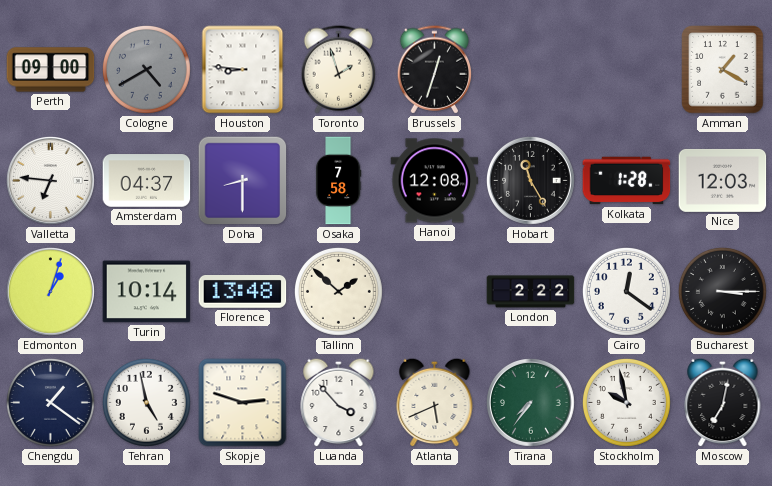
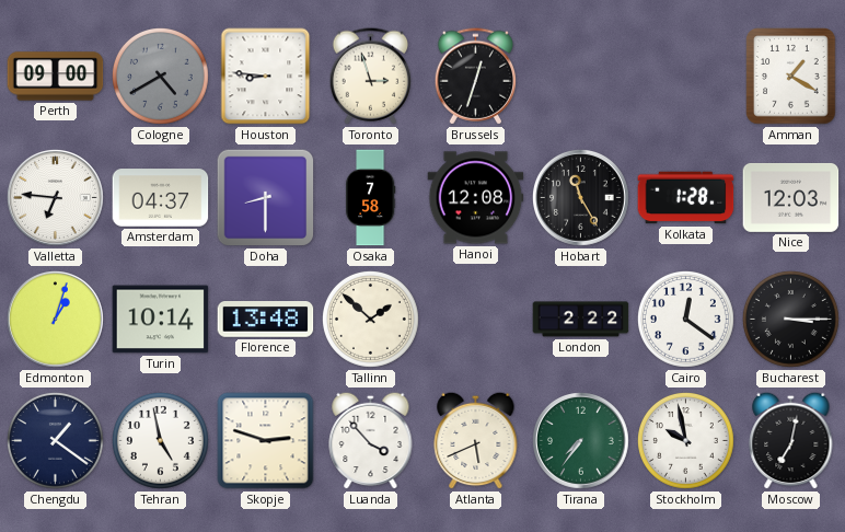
Toronto: 1:57 -> 2:57 (370, 77)
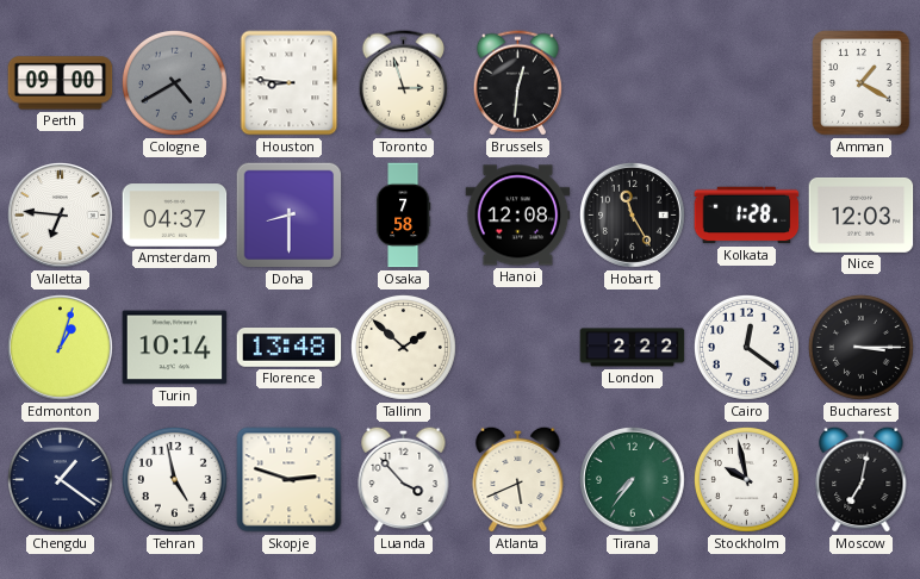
Brussels: 12:33 -> 12:31 (517, 83)
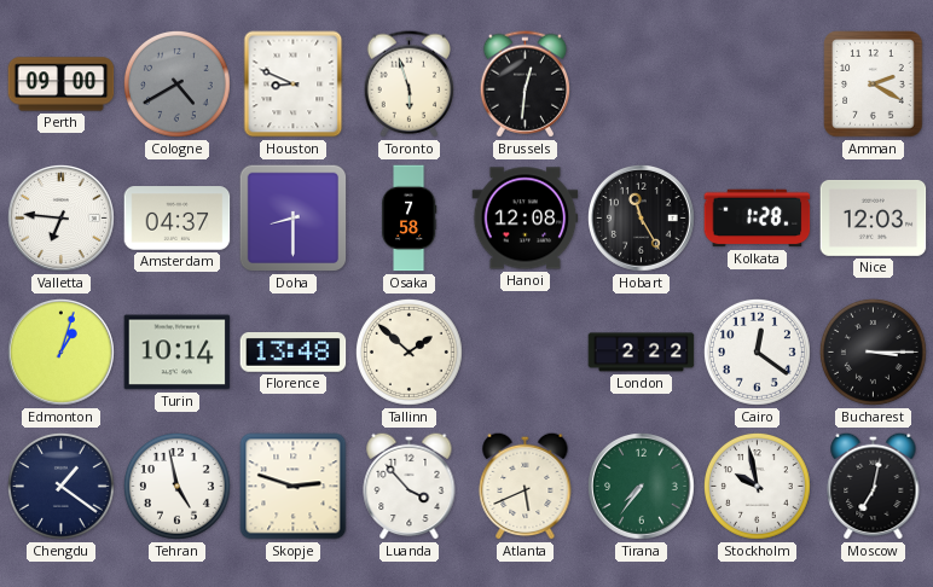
Houston: 8:46 -> 8:49 (294, 85)
Toronto: 2:57 -> 5:57 (408, 85)
Amman: 1:20 -> 2:20 (874, 85)
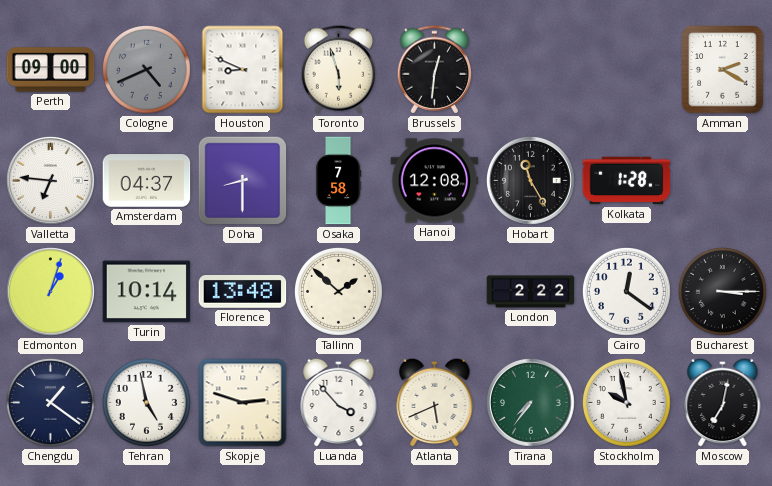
Cologne: 4:40 -> 4:41 (146, 69)
Nice: 12:03 -> none (874, 217)
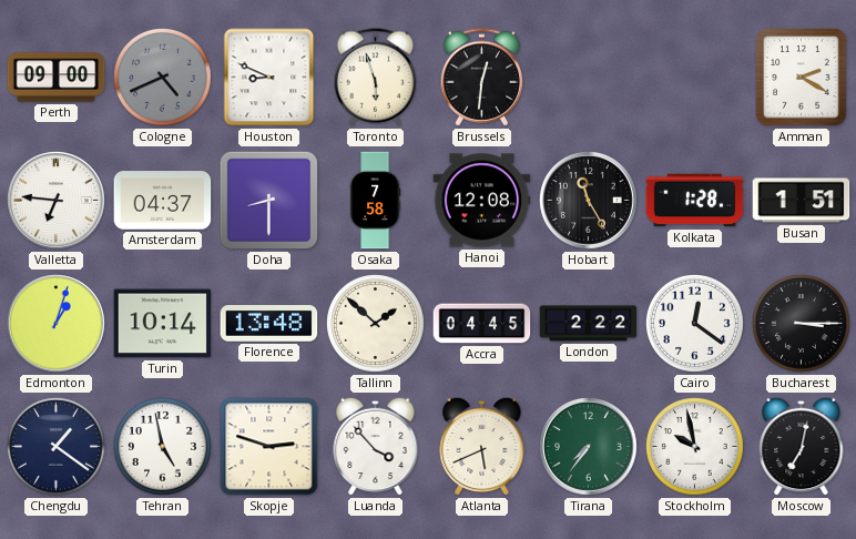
Busan: none -> 1:51 (802, 201)
Accra: none -> 04:45 (482, 324)
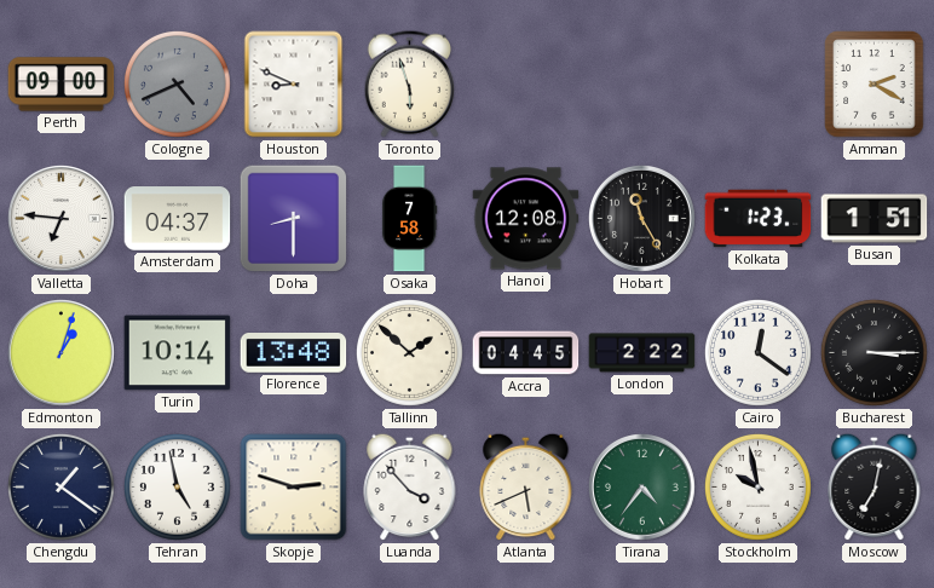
Brussels: 12:31 -> none (481, 78)
Kolkata: 1:28 -> 1:23 (759, 219)
Tirana: 7:36 -> 4:36 (642, 488)
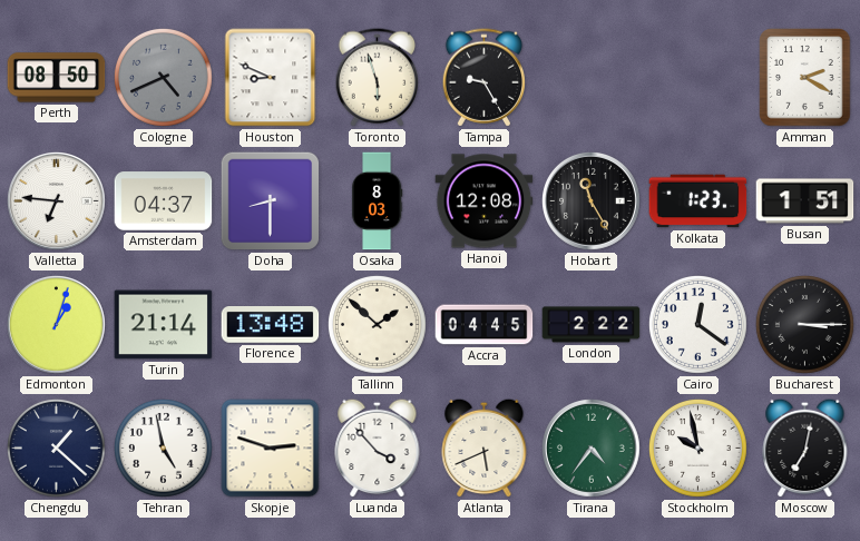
Perth: 09:00 -> 08:50 (57, 78)
Tampa: none -> 9:25 (483, 78)
Osaka: 7:58 -> 8:03 (377, 201)
Turin: 10:14 -> 21:14 (164, 325)
Chengdu: 1:21 -> 1:22 (56, 447)
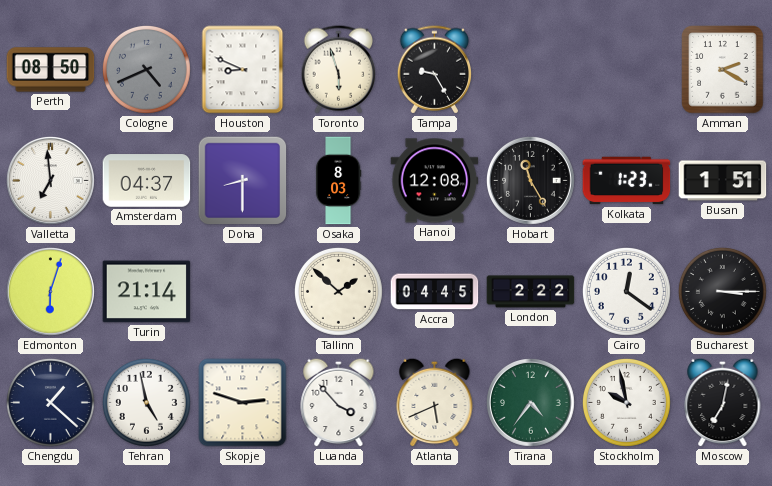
Valletta: 6:46 -> 6:59 (51, 181)
Edmonton: 1:03 -> 6:03 (51, 292)
Florence: 13:48 -> none (271, 325)
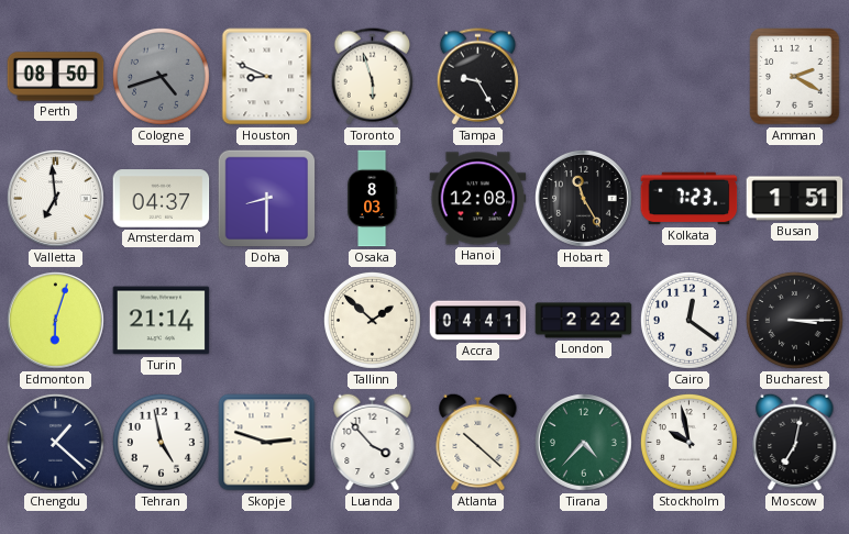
Cologne: 4:41 -> 4:42 (161, 76)
Kolkata: 1:23 -> 7:23 (690, 199)
Accra: 04:45 -> 04:41 (478, 321)
Atlanta: 5:41 -> 10:22 (478, 442)
Tirana: 4:36 -> 4:37 (584, 443)
